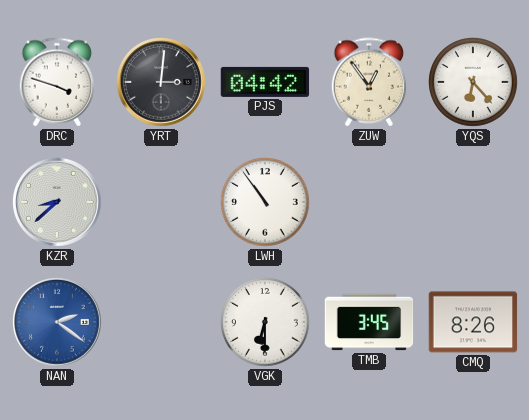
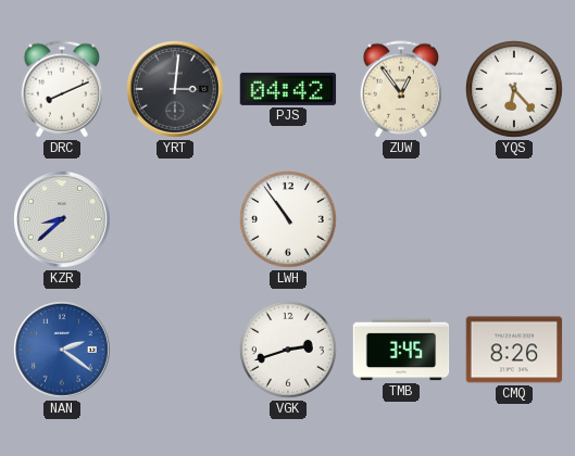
DRC: 3:48 -> 8:11 (62, 89)
VGK: 6:30 -> 2:42 (289, 351)
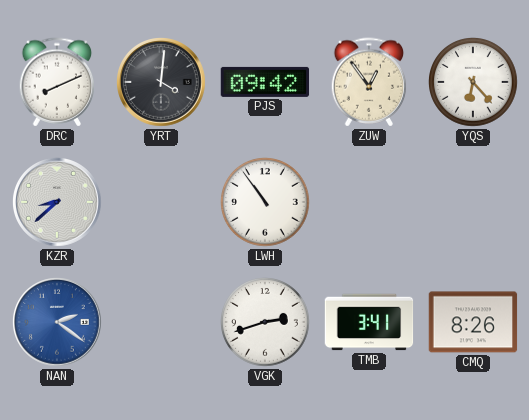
YRT: 3:01 -> 4:01 (162, 83)
PJS: 04:42 -> 09:42 (265, 82)
TMB: 3:45 -> 3:41 (369, 322)
